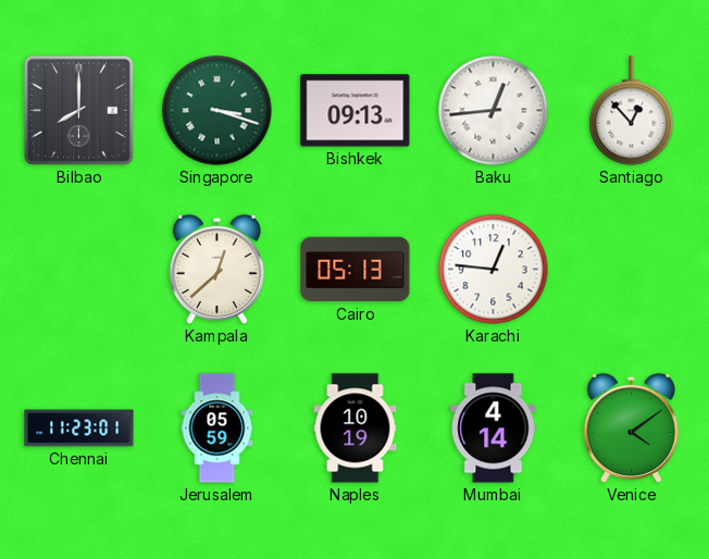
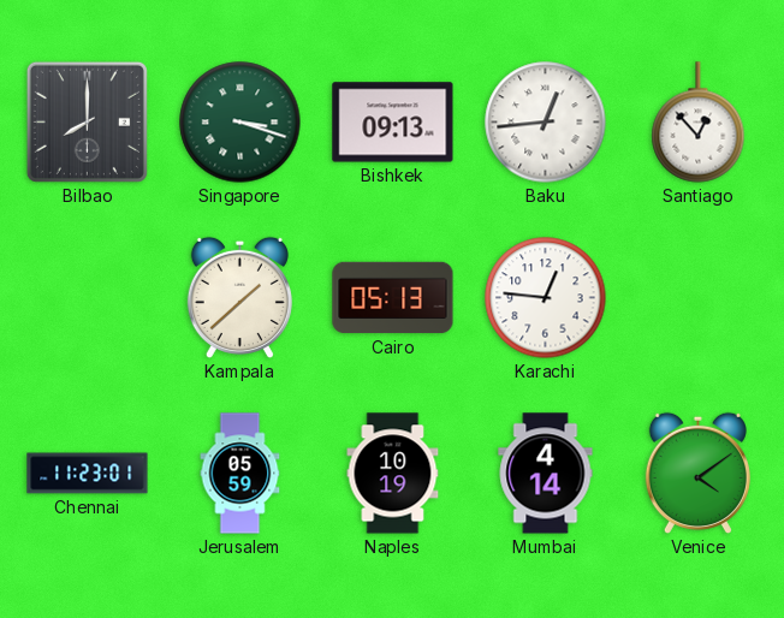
Kampala: 12:38 -> 1:38 (239, 297)
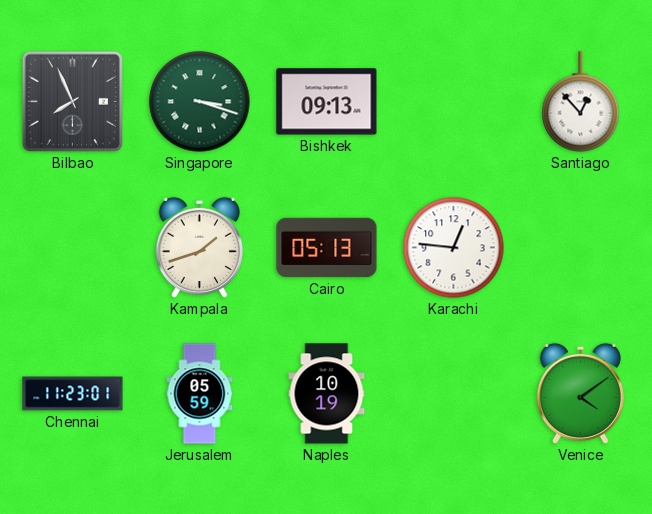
Bilbao: 8:00 -> 7:56 (72, 101)
Baku: 12:44 -> none (546, 123)
Kampala: 1:38 -> 1:42 (199, 247)
Mumbai: 4:14 -> none (546, 474)
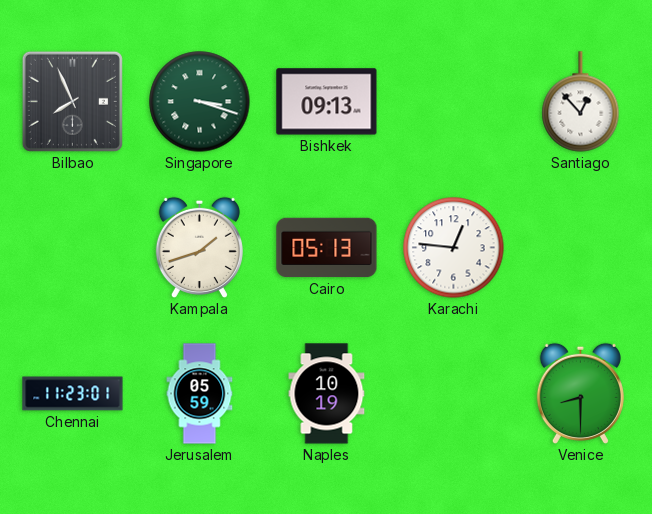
Venice: 4:09 -> 8:30 (580, 393)
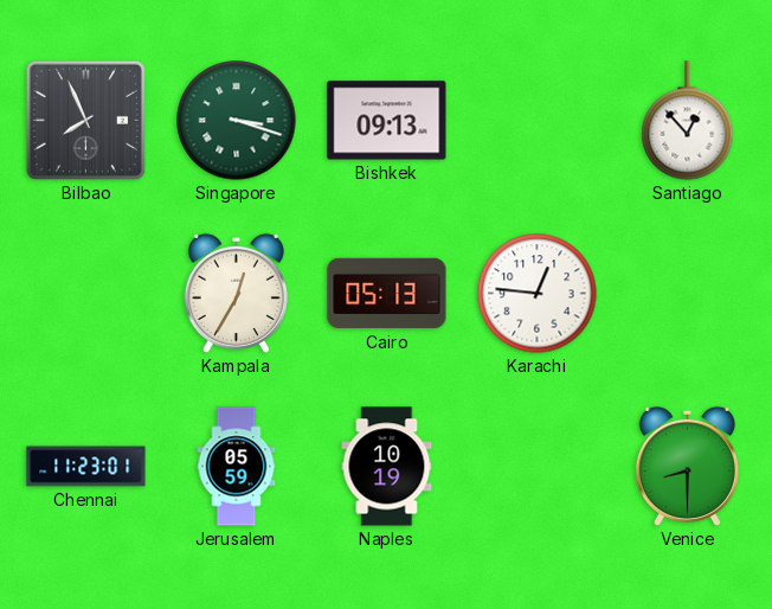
Kampala: 1:42 -> 12:35 (236, 293)
